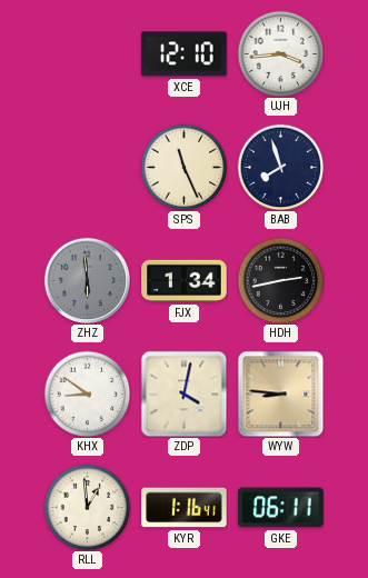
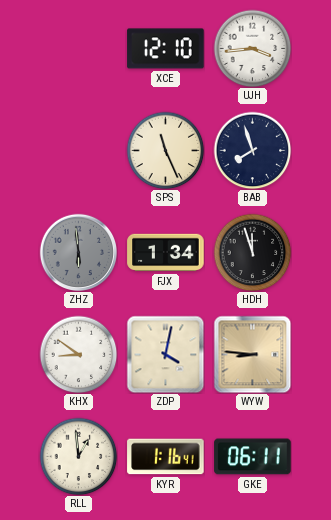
HDH: 2:43 -> 11:57 (252, 252)
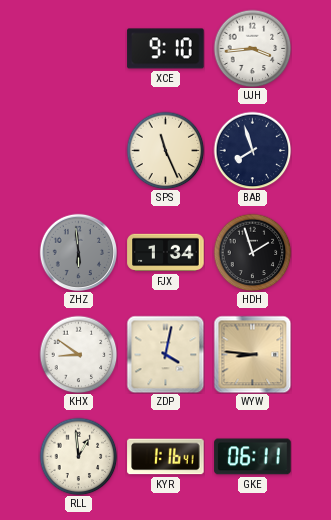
XCE: 12:10 -> 9:10 (166, 49)
HDH: 11:57 -> 1:57 (252, 252)
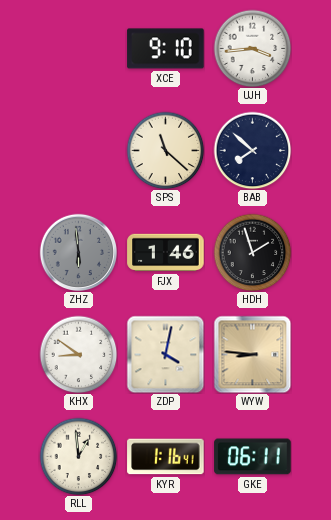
SPS: 11:26 -> 11:22 (165, 150)
BAB: 7:57 -> 7:52 (252, 150)
FJX: 1:34 -> 1:46 (166, 253)
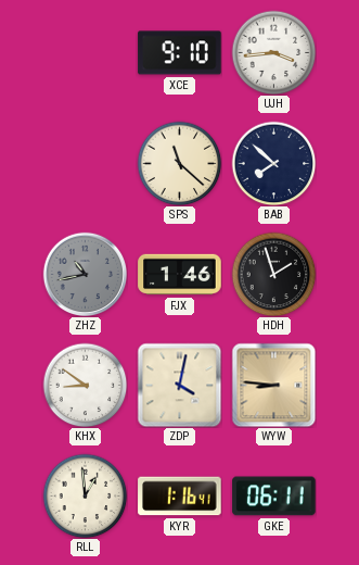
ZHZ: 5:59 -> 10:43 (85, 274)
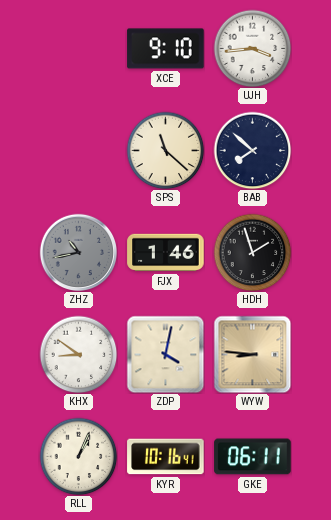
RLL: 12:59 -> 1:04 (78, 456)
KYR: 1:16 -> 10:16 (166, 457)
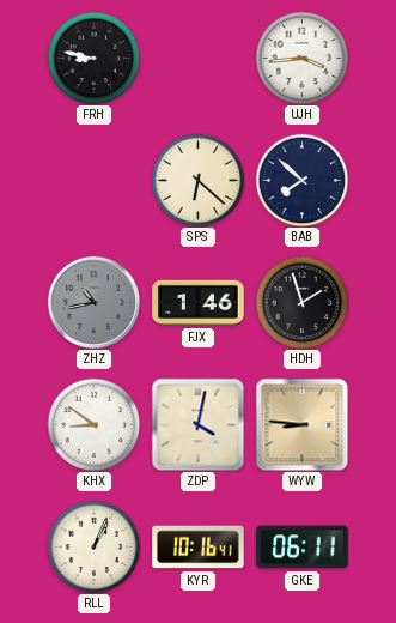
FRH: none -> 8:47 (93, 58)
XCE: 9:10 -> none (166, 49)
SPS: 11:22 -> 6:22 (197, 180)
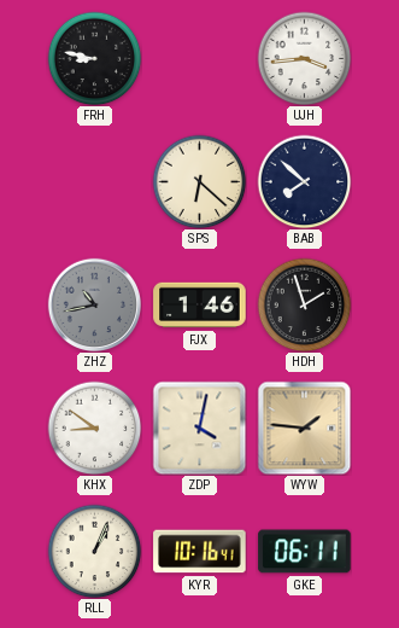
WYW: 8:46 -> 1:46 (304, 428)
